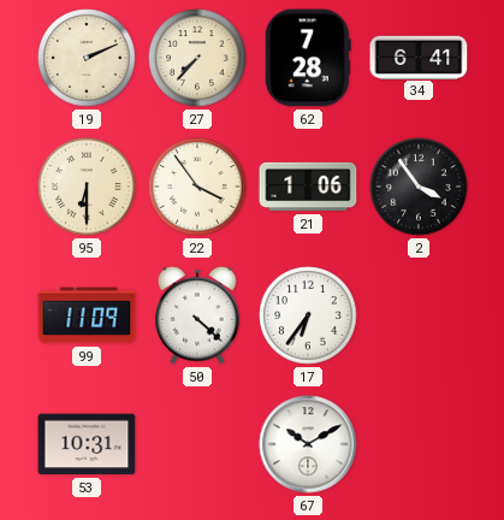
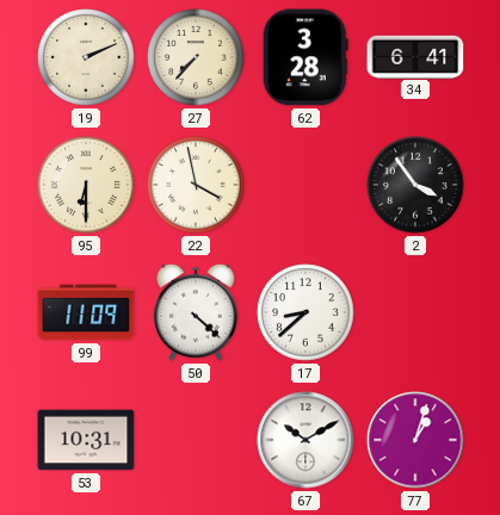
62: 7:28 -> 3:28 (305, 57)
22: 3:54 -> 3:58 (196, 185)
21: 1:06 -> none (308, 187)
17: 6:36 -> 8:38 (305, 312)
77: none -> 1:03 (415, 440)
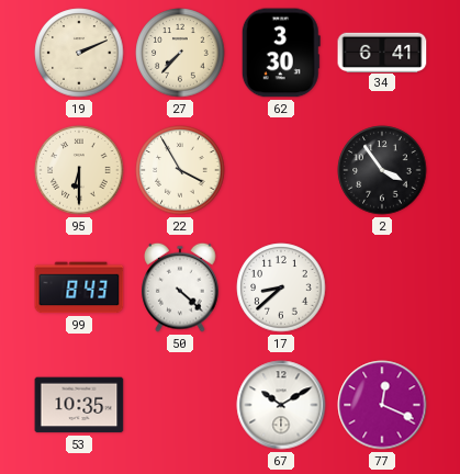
62: 3:28 -> 3:30 (281, 53)
22: 3:58 -> 3:55 (180, 170)
99: 11:09 -> 8:43 (79, 287)
53: 10:31 -> 10:35 (79, 405)
77: 1:03 -> 12:19 (382, 405)
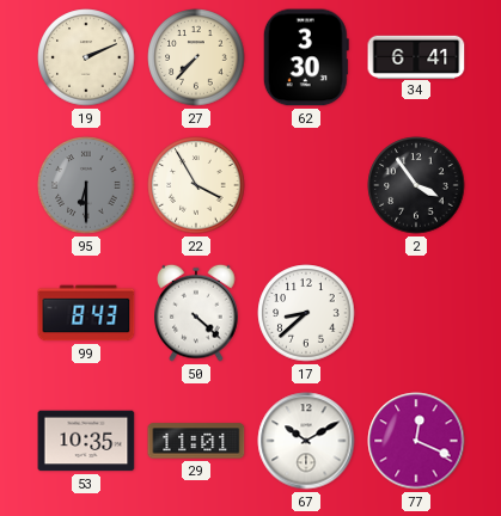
95 dial: cream -> grey (86, 185)
29: none -> 11:01 (196, 441)
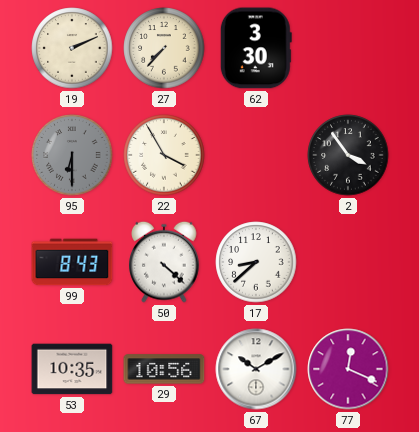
34: 6:41 -> none (416, 56)
29: 11:01 -> 10:56 (164, 369)
